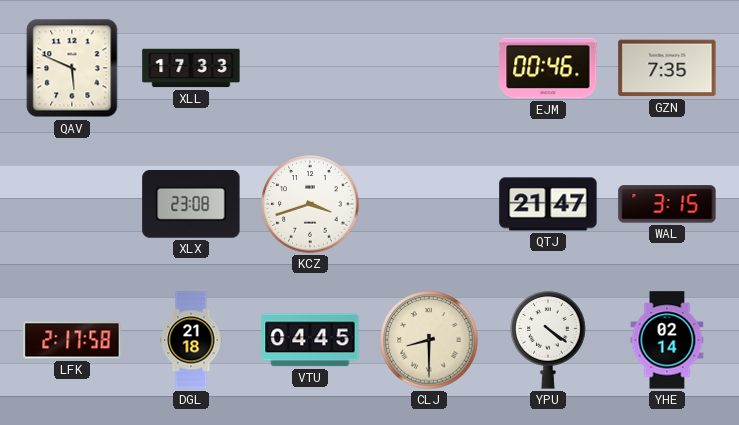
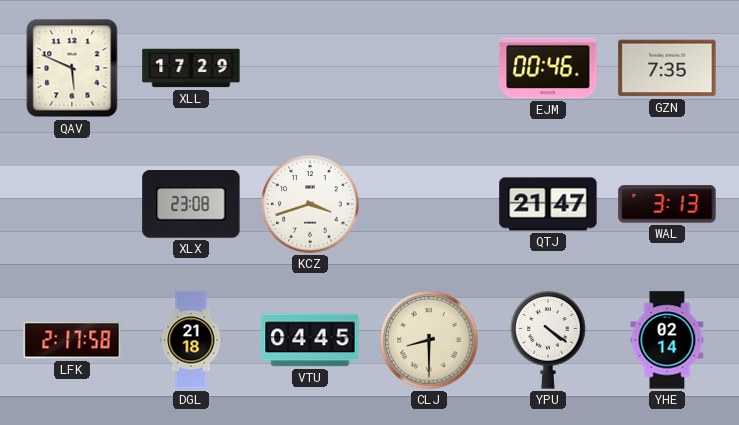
XLL: 17:33 -> 17:29 (191, 68)
WAL: 3:15 -> 3:13 (667, 204)
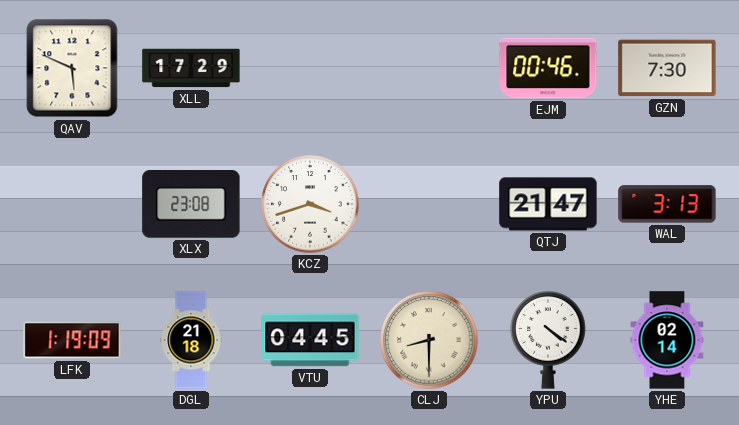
GZN: 7:35 -> 7:30 (667, 68)
LFK: 2:17 -> 1:19 (72, 340)
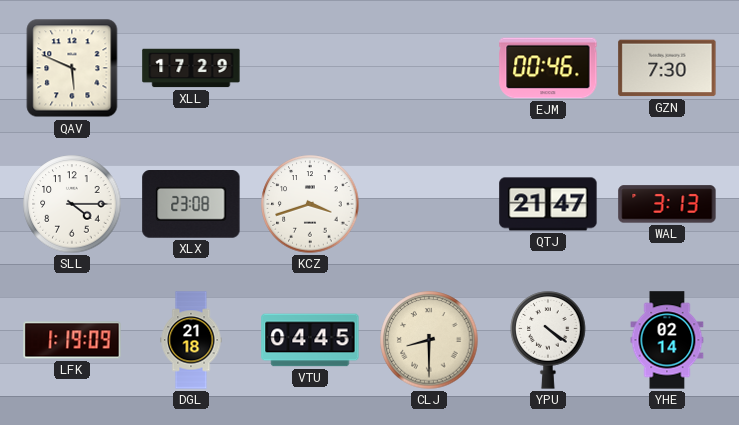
SLL: none -> 4:15 (72, 204)
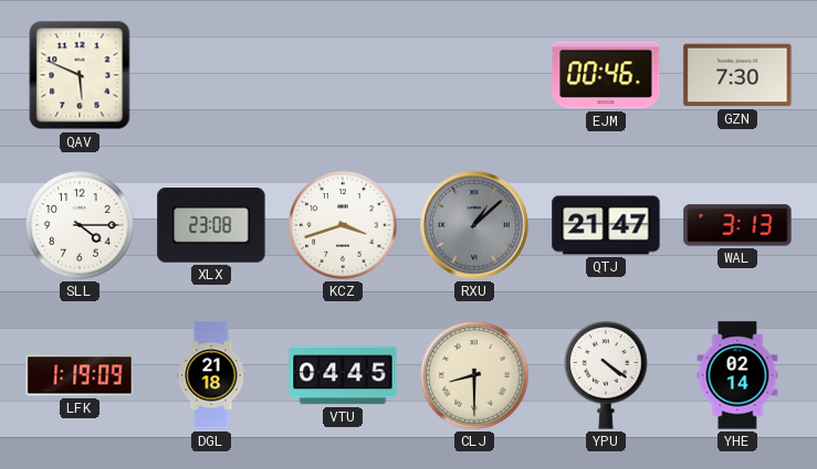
XLL: 17:29 -> none (191, 68)
RXU: none -> 1:08 (474, 225)
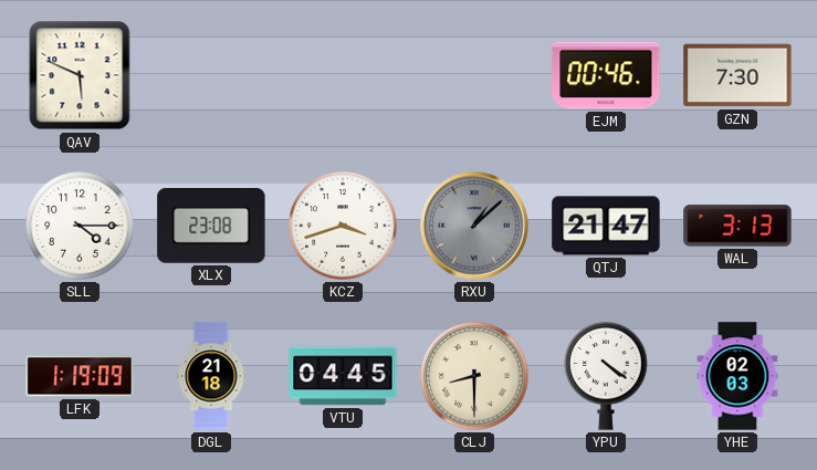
YHE: 02:14 -> 02:03 (737, 376)
